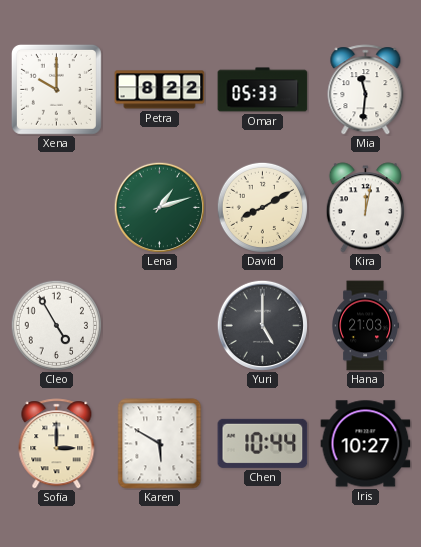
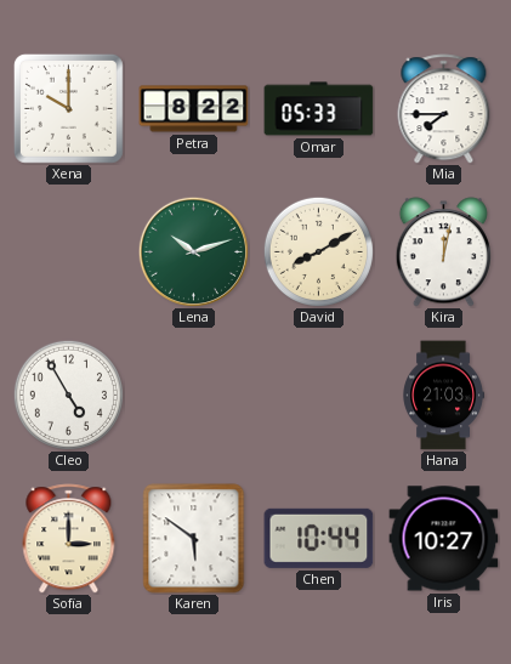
Mia: 11:31 -> 7:45 (444, 109)
Lena: 1:12 -> 10:12 (193, 251)
Yuri: 5:00 -> none (262, 325)
Karen: 5:50 -> 5:51 (194, 539)
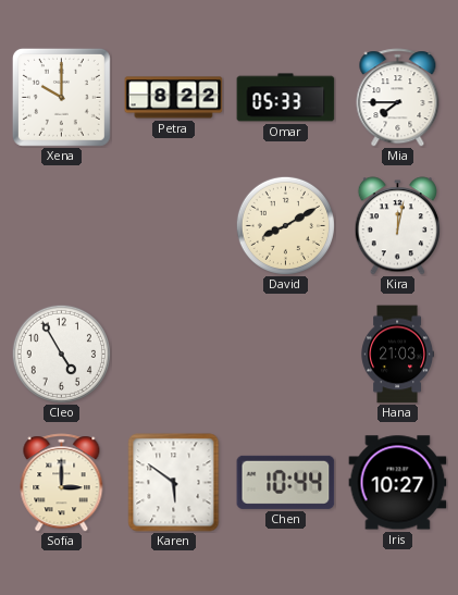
Lena: 10:12 -> none (193, 251)
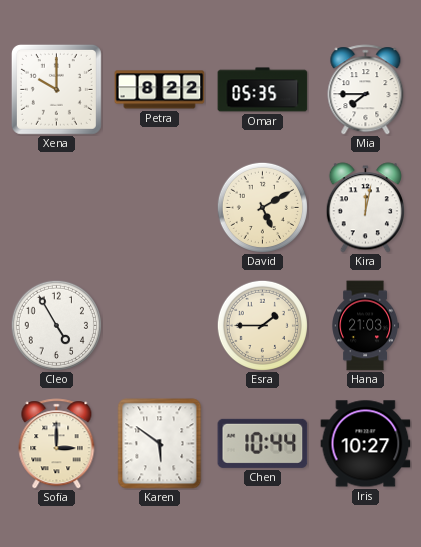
Omar: 05:33 -> 05:35 (263, 90)
David: 8:10 -> 5:10 (262, 207)
Esra: none -> 1:45 (262, 325)
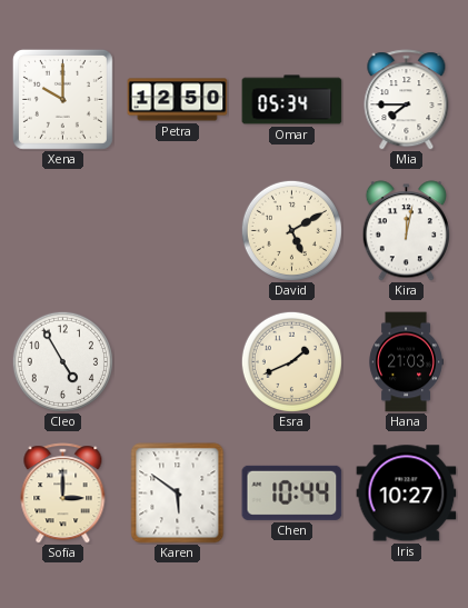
Petra: 8:22 -> 12:50 (178, 100)
Omar: 05:35 -> 05:34 (292, 100)
Esra: 1:45 -> 1:41 (291, 361)
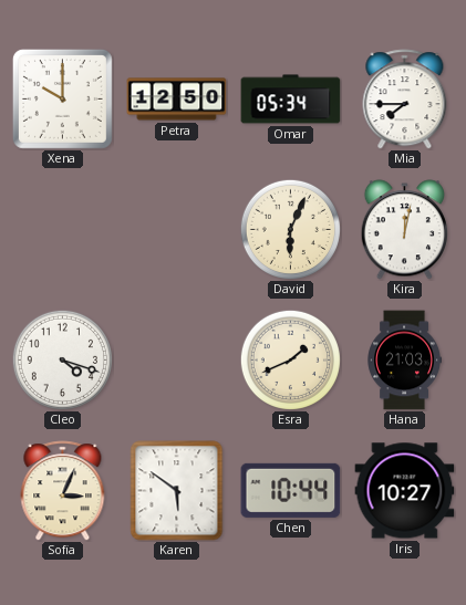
David: 5:10 -> 6:04 (290, 229)
Cleo: 4:55 -> 4:18 (62, 359)
Sofia: 3:00 -> 3:04 (63, 491)
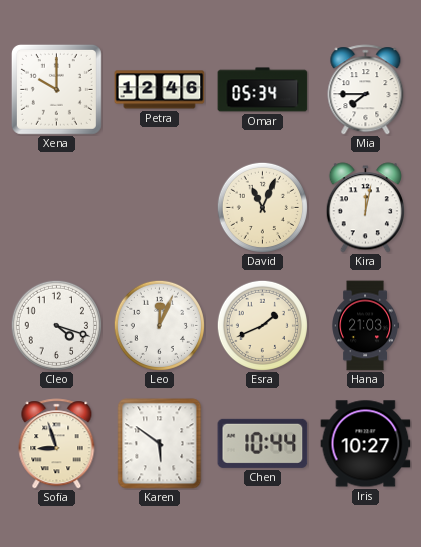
Petra: 12:50 -> 12:46 (160, 90)
David: 6:04 -> 11:04 (262, 207)
Leo: none -> 12:04 (159, 325)
Sofia: 3:04 -> 8:57 (57, 444)
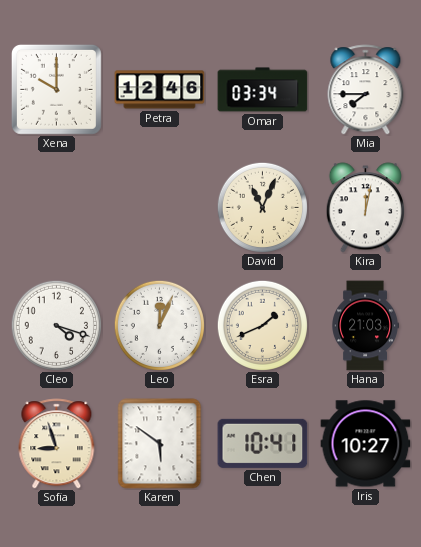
Omar: 05:34 -> 03:34 (263, 90)
Chen: 10:44 -> 10:41 (263, 443)
